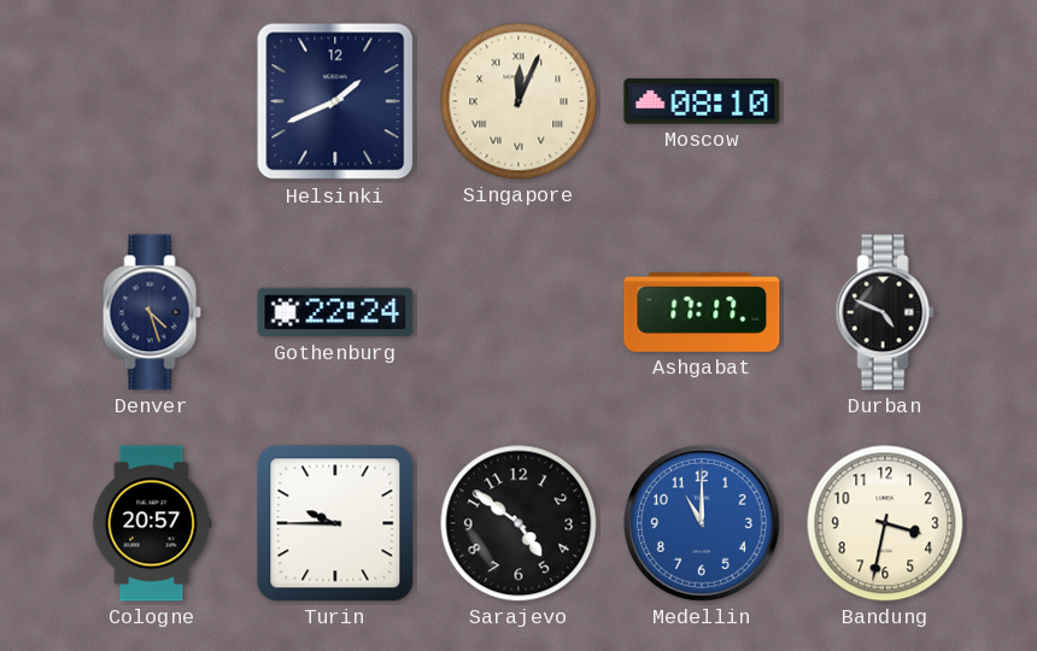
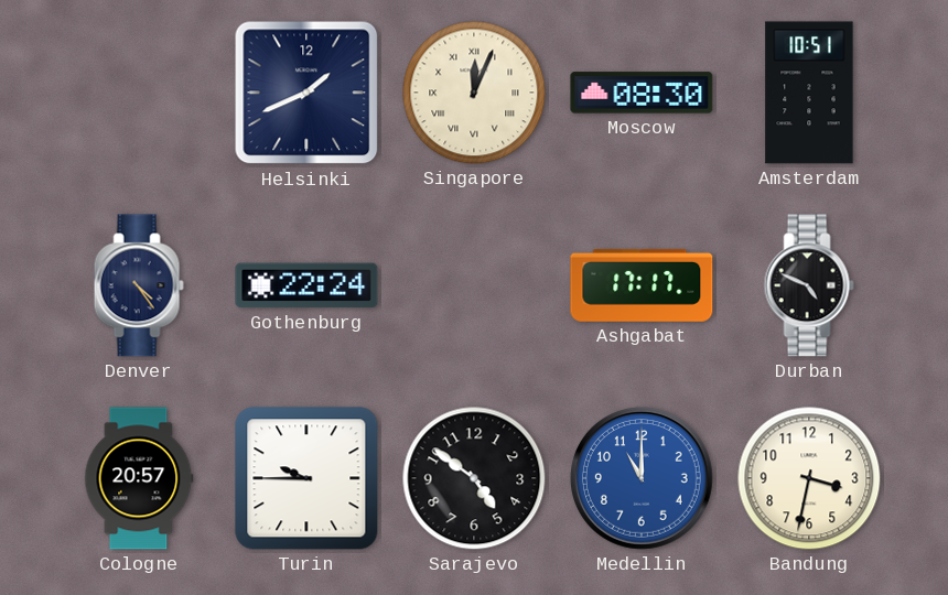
Moscow: 08:10 -> 08:30 (642, 93)
Amsterdam: none -> 10:51 (809, 93)
Denver: 4:27 -> 4:24 (139, 285)
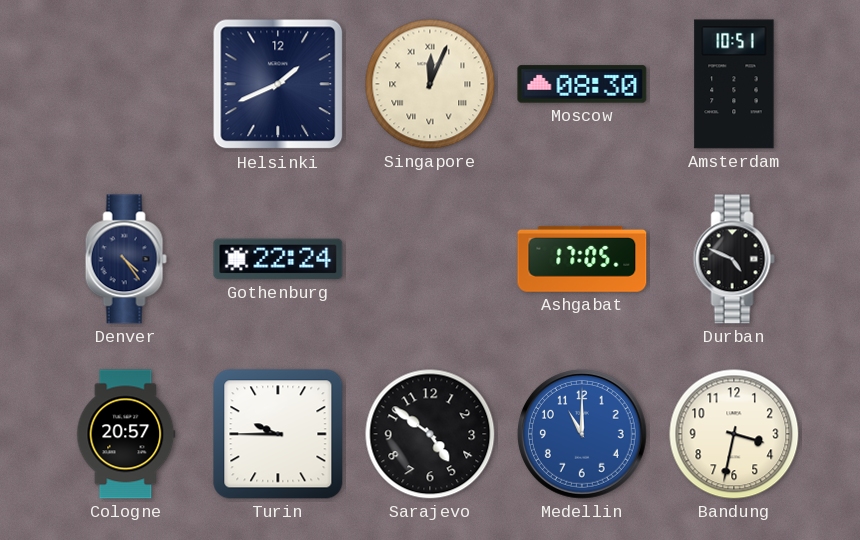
Ashgabat: 17:17 -> 17:05 (582, 259)
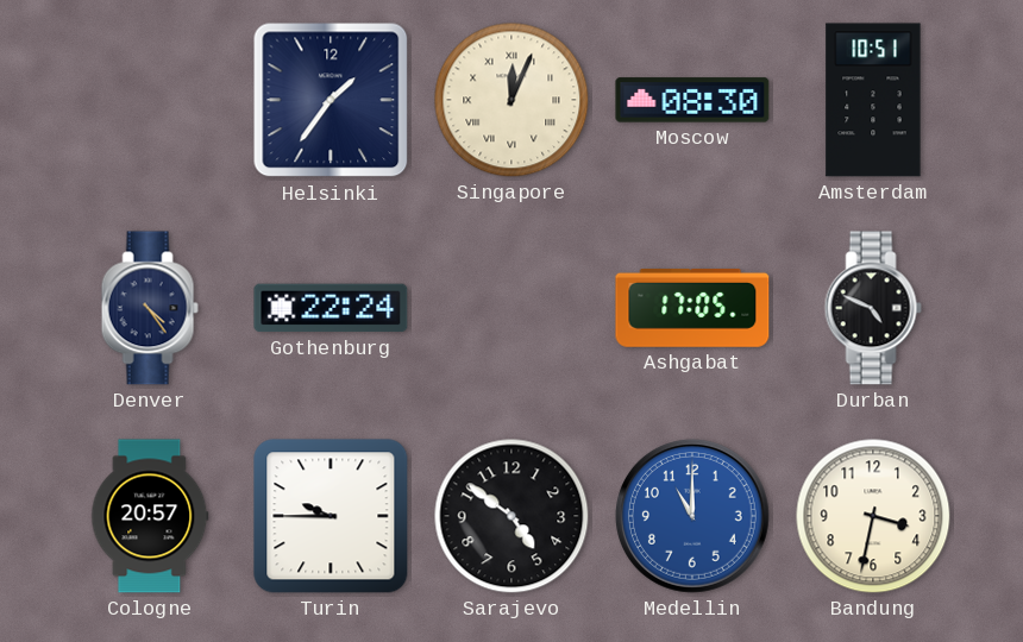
Helsinki: 1:41 -> 1:36 (331, 100)
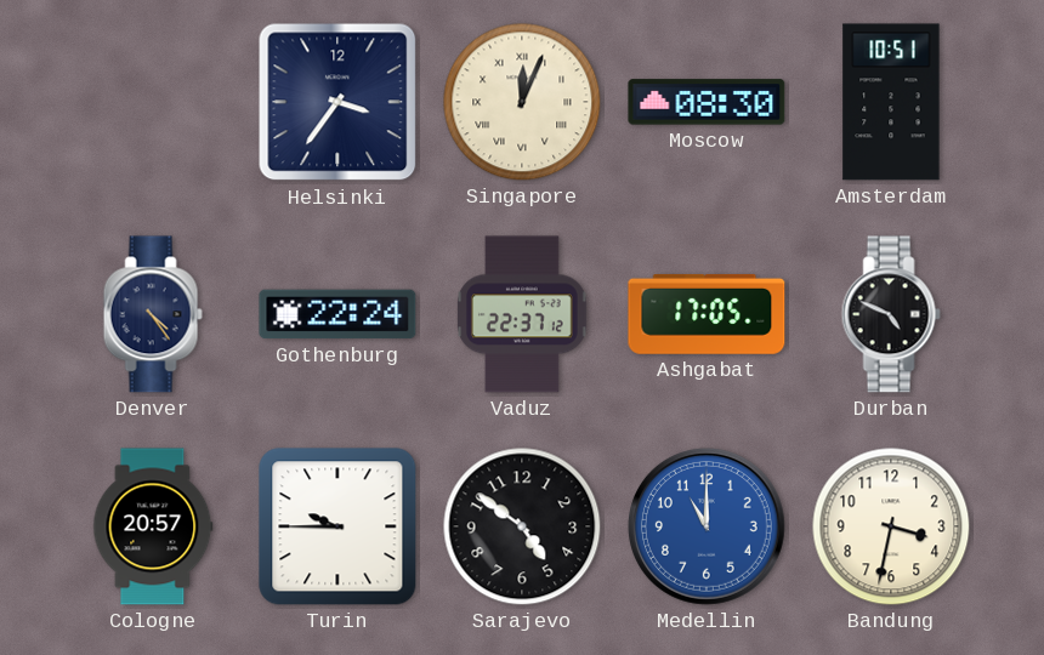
Helsinki: 1:36 -> 3:36 (337, 102)
Vaduz: none -> 22:37 (523, 314)
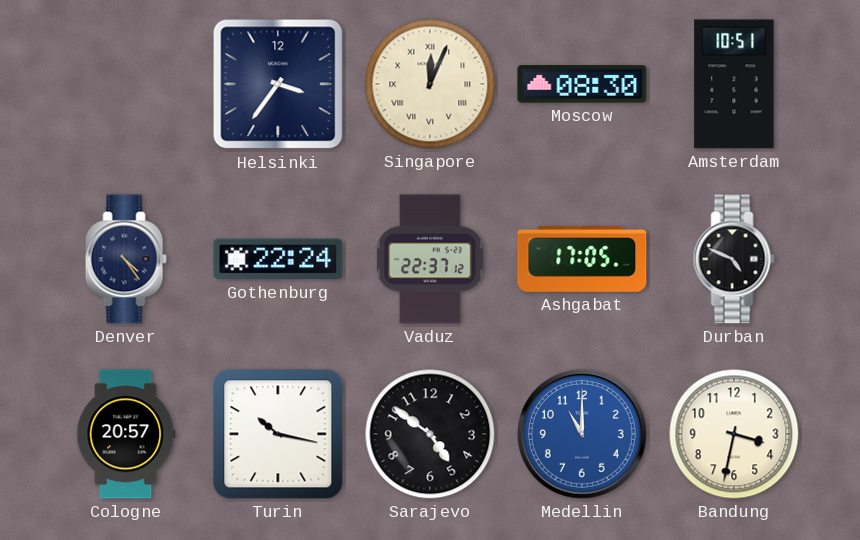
Turin: 9:45 -> 10:17 (278, 434)
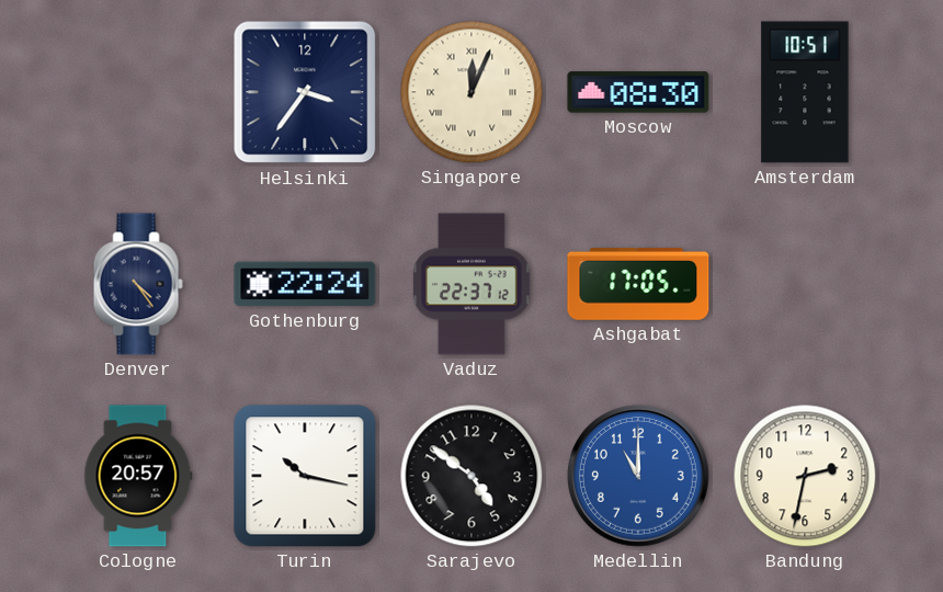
Durban: 4:49 -> none (734, 259)
Bandung: 3:32 -> 2:32 (805, 476)
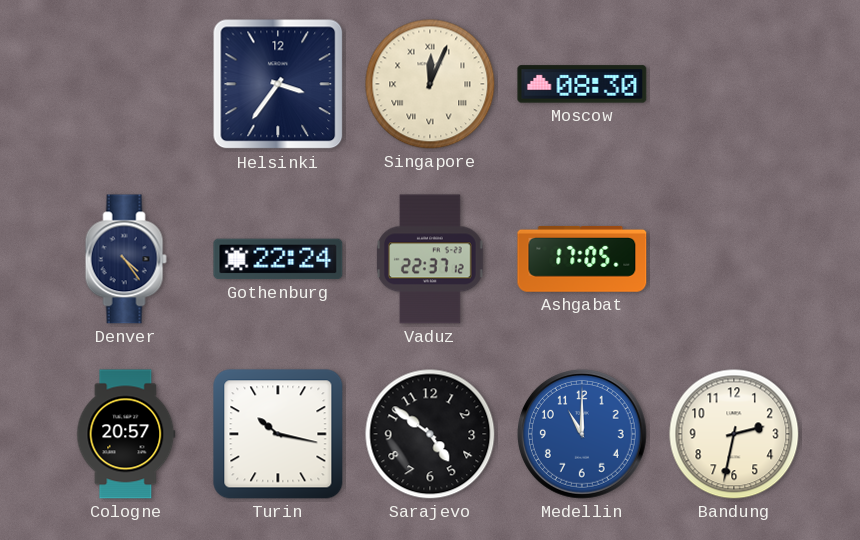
Amsterdam: 10:51 -> none (805, 92)
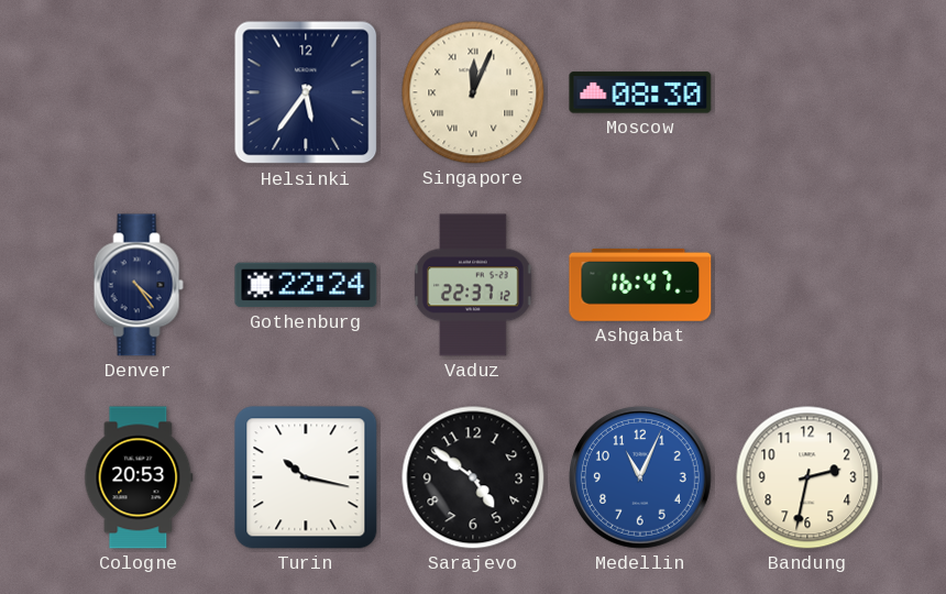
Helsinki: 3:36 -> 5:36 (306, 92)
Ashgabat: 17:05 -> 16:47 (640, 285)
Cologne: 20:57 -> 20:53 (139, 477)
Medellin: 11:00 -> 11:04 (640, 477)
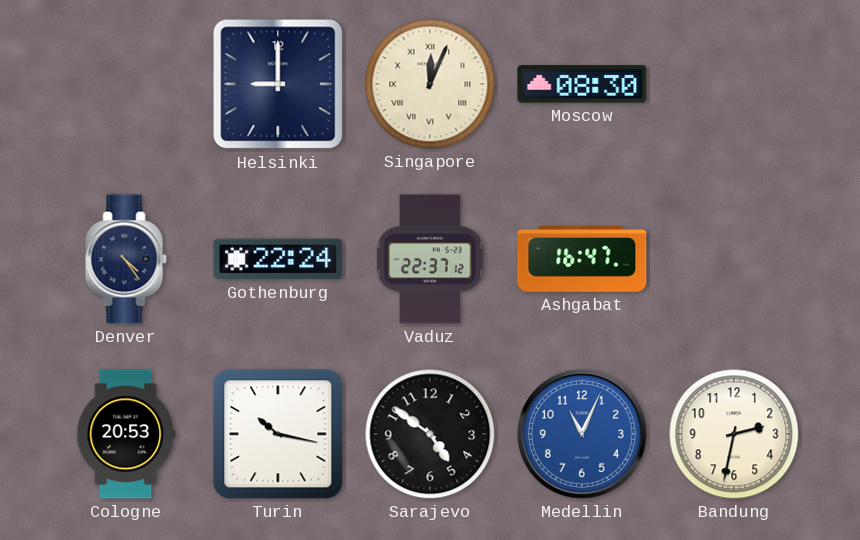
Helsinki: 5:36 -> 9:00 (278, 84)
